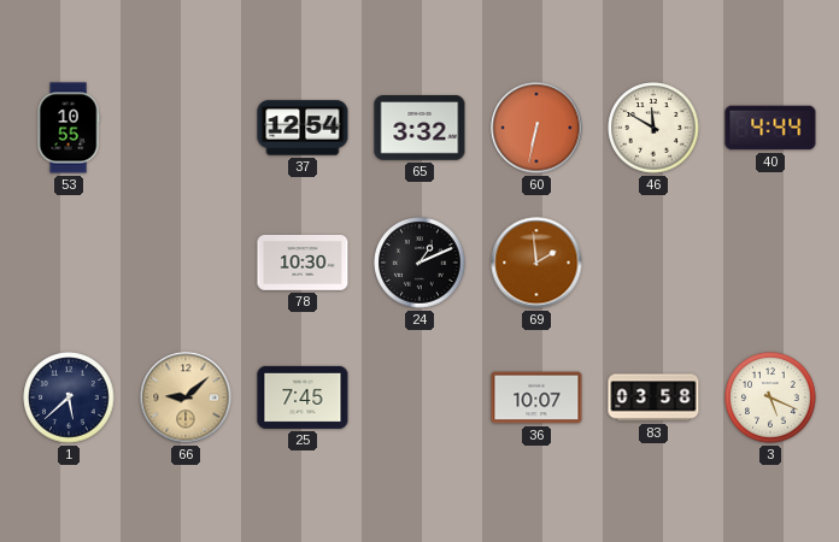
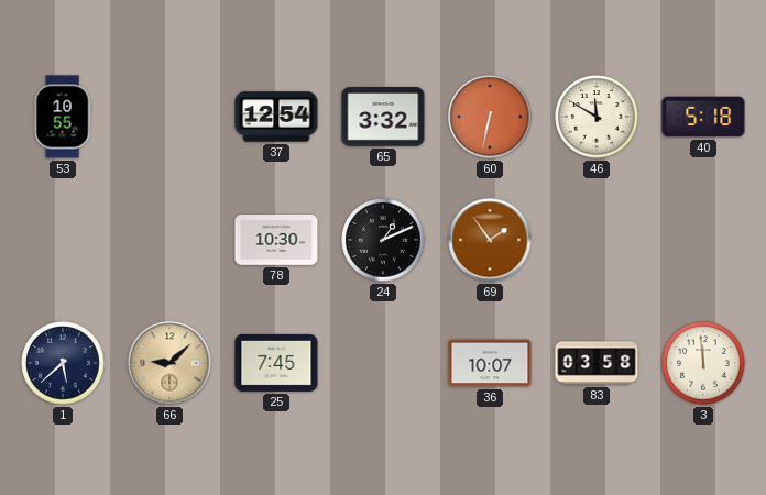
40: 4:44 -> 5:18 (703, 117)
69: 1:59 -> 1:54 (490, 240)
3: 5:19 -> 11:59 (703, 363)
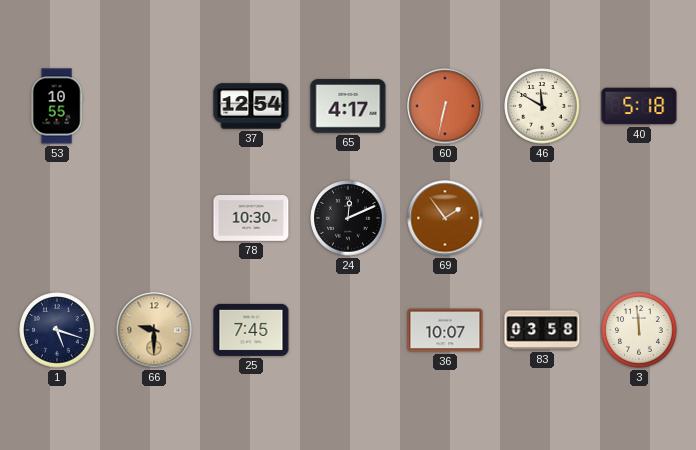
65: 3:32 -> 4:17 (348, 106)
24: 1:11 -> 12:11 (348, 218)
1: 5:38 -> 5:18 (57, 330)
66: 9:08 -> 9:30 (154, 330)
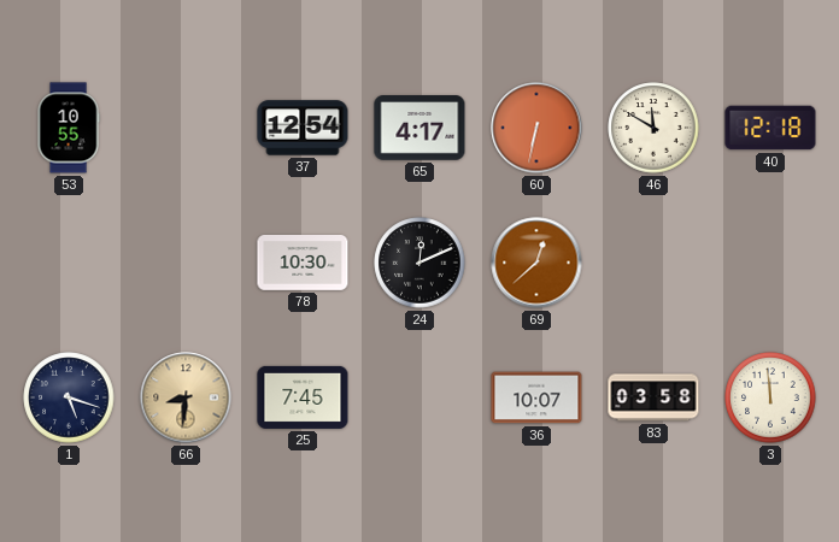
40: 5:18 -> 12:18 (770, 128)
69: 1:54 -> 12:38 (536, 263)
66: 9:30 -> 8:31 (186, 397)
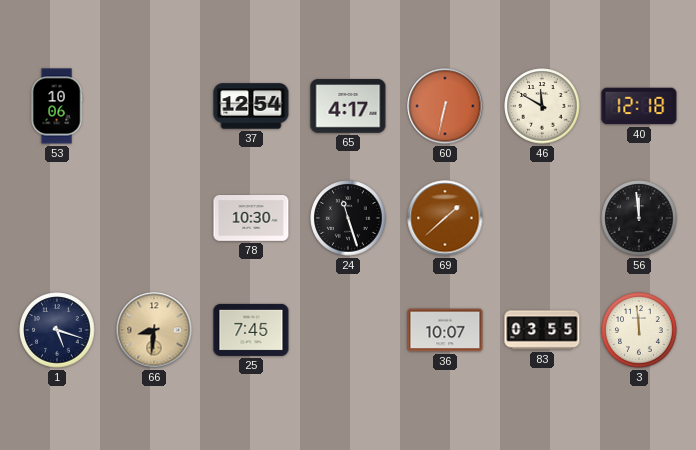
53: 10:55 -> 10:06 (57, 106)
24: 12:11 -> 11:27 (348, 218)
69: 12:38 -> 1:38 (445, 218)
56: none -> 11:59 (639, 218)
83: 03:58 -> 03:55 (542, 330)
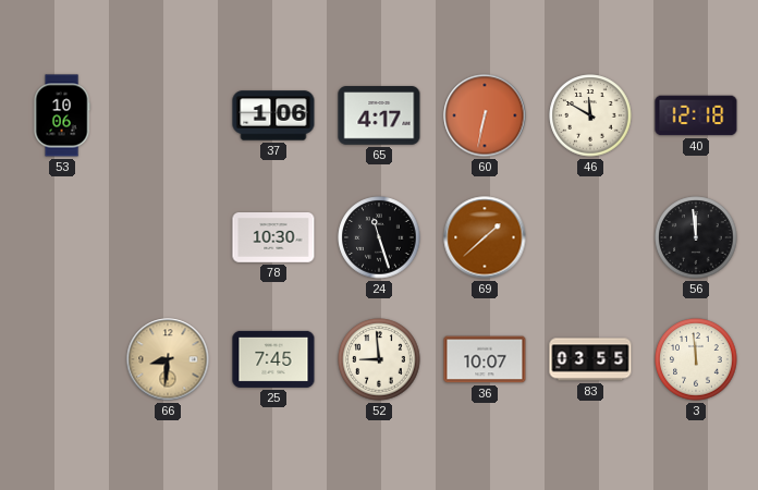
37: 12:54 -> 1:06 (273, 115)
1: 5:18 -> none (57, 330)
52: none -> 8:59 (379, 359)
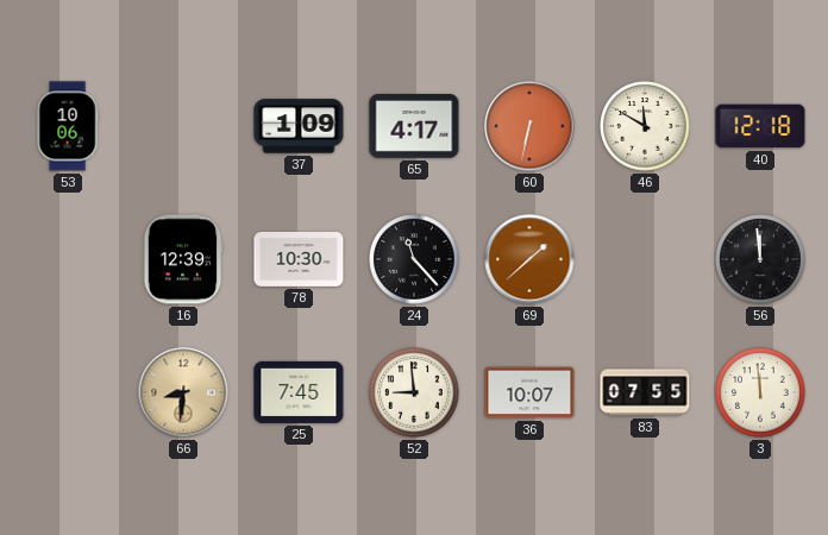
37: 1:06 -> 1:09 (299, 126)
16: none -> 12:39 (183, 259)
24: 11:27 -> 11:23 (414, 259)
83: 03:55 -> 07:55 (645, 392)
